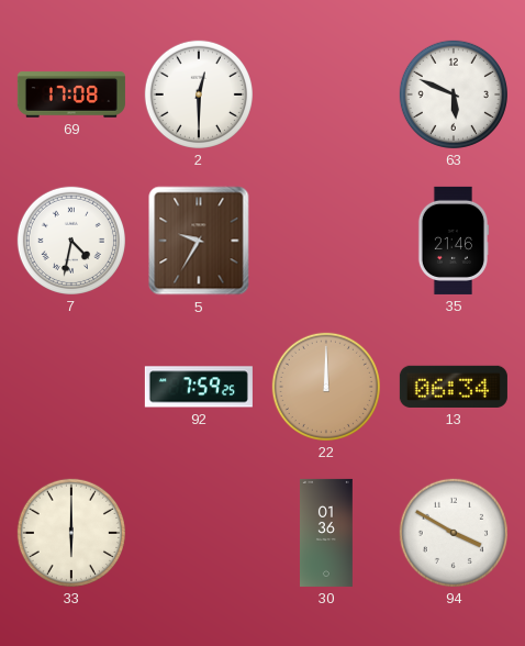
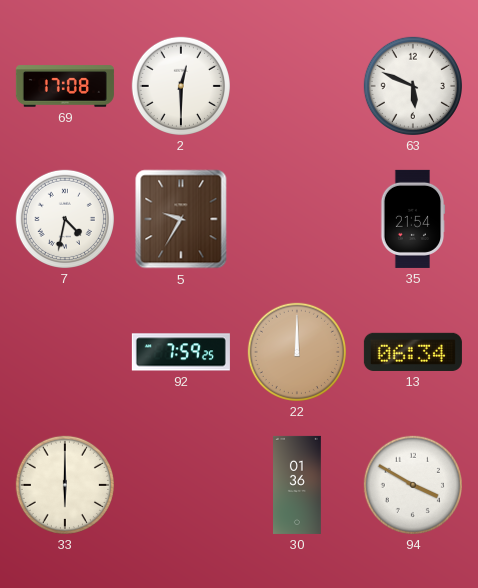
35: 21:46 -> 21:54 (413, 219)
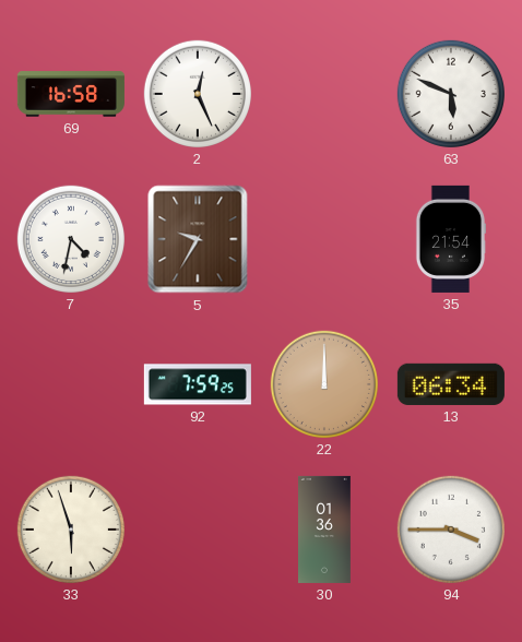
69: 17:08 -> 16:58 (71, 94)
2: 12:30 -> 12:26 (198, 94)
33: 6:00 -> 5:57 (71, 530)
94: 3:50 -> 3:45 (451, 530)
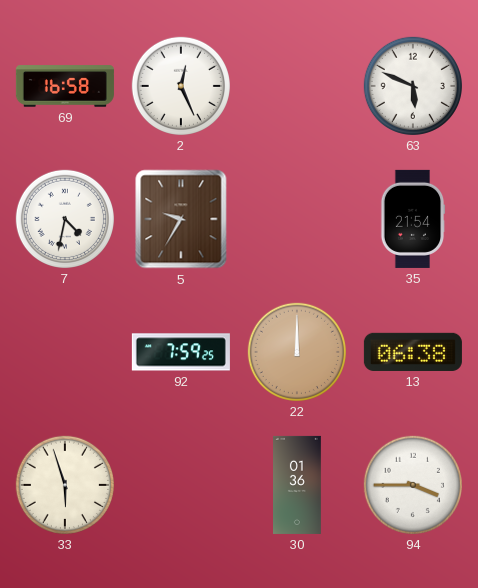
13: 06:34 -> 06:38 (413, 352)
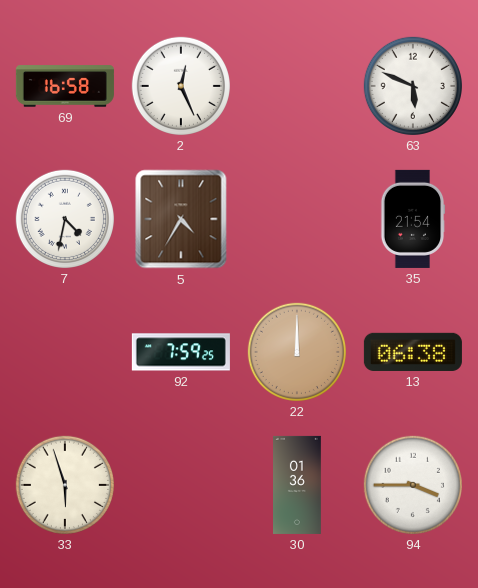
5: 9:35 -> 4:35 (181, 219)
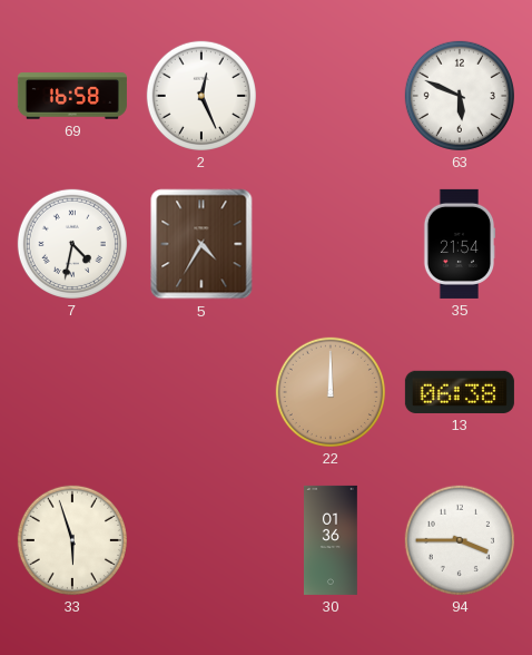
92: 7:59 -> none (181, 352)
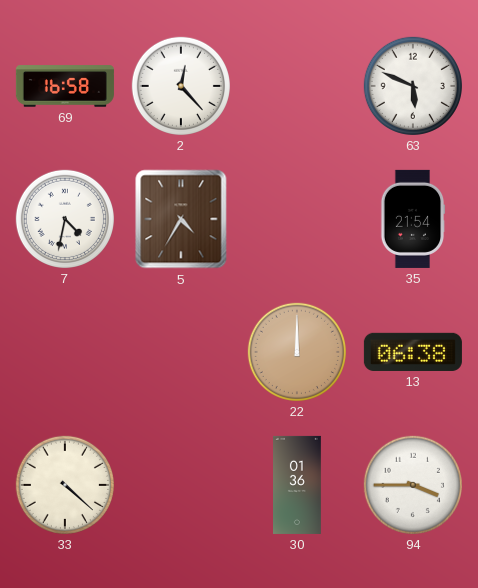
2: 12:26 -> 12:23 (181, 86)
33: 5:57 -> 4:22 (65, 485)
